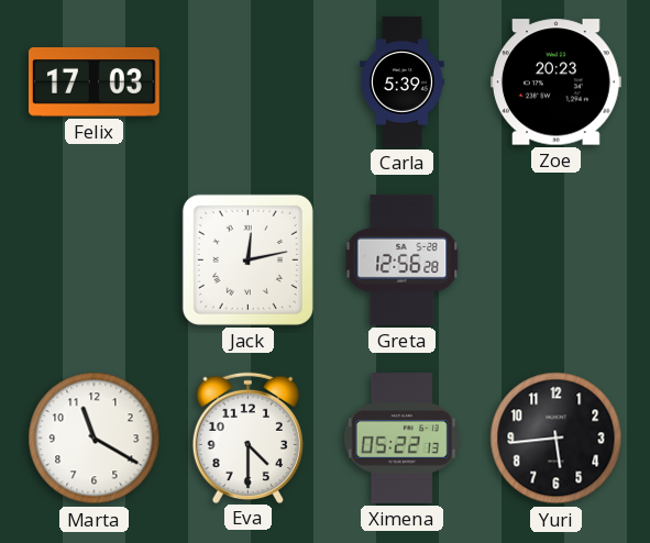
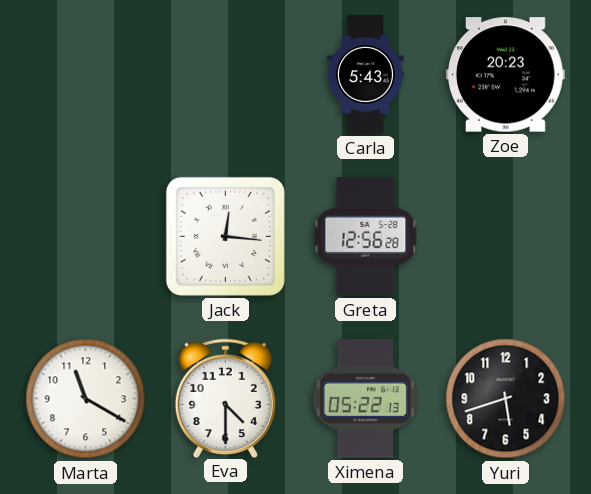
Felix: 17:03 -> none (95, 82)
Carla: 5:39 -> 5:43 (366, 75)
Jack: 12:13 -> 12:16 (225, 236)
Yuri: 5:44 -> 5:42 (506, 399)
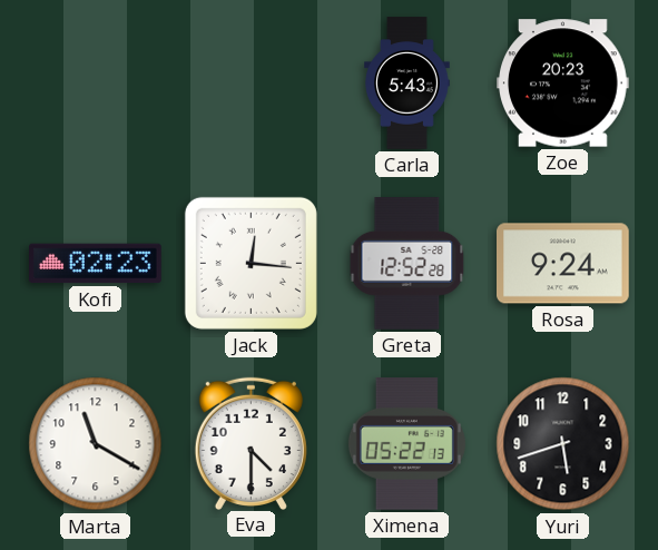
Kofi: none -> 02:23 (96, 264)
Greta: 12:56 -> 12:52 (407, 264)
Rosa: none -> 9:24 (563, 264)
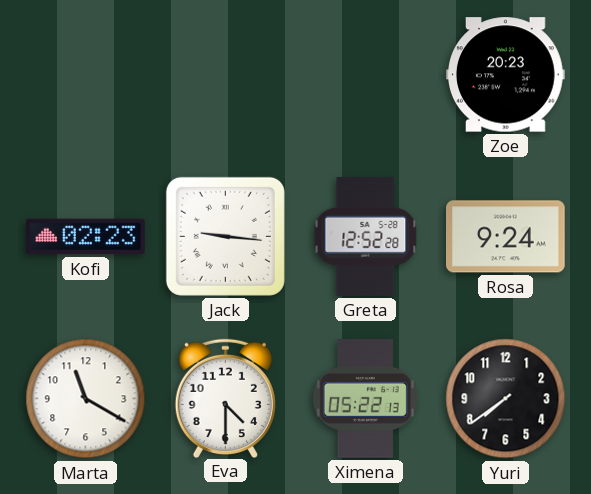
Carla: 5:43 -> none (407, 84)
Jack: 12:16 -> 9:16 (225, 236)
Yuri: 5:42 -> 7:39 (506, 399)
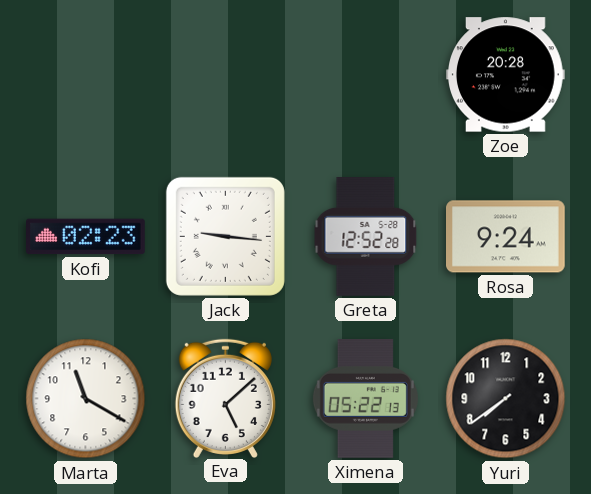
Zoe: 20:23 -> 20:28 (506, 75)
Eva: 4:30 -> 5:08 (225, 398)
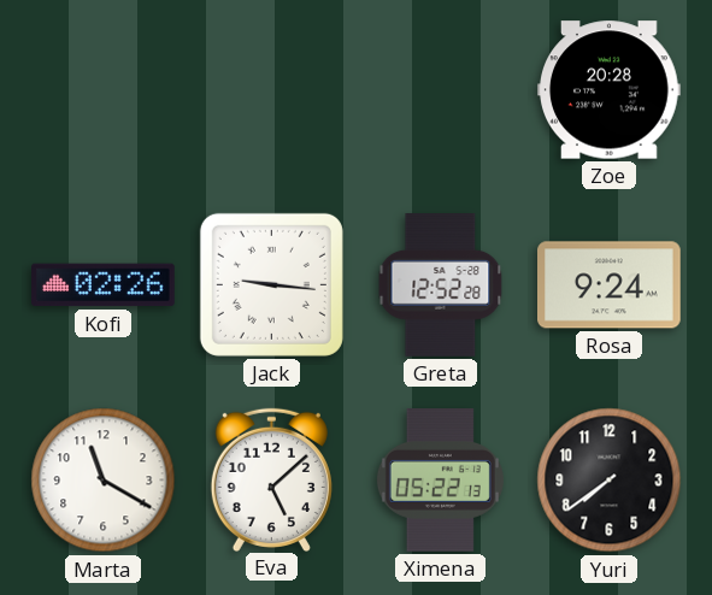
Kofi: 02:23 -> 02:26 (104, 285)
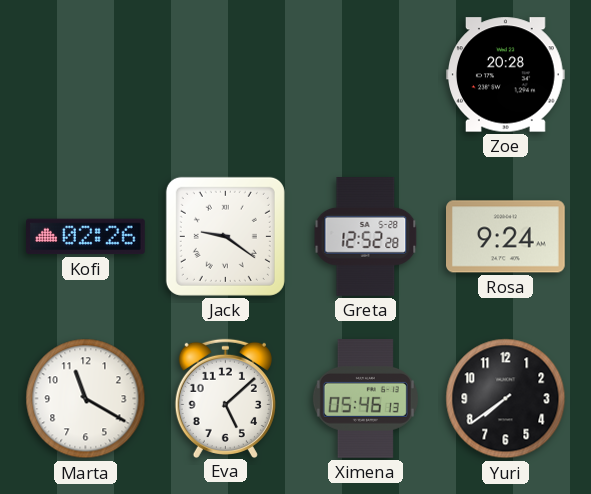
Jack: 9:16 -> 9:21 (225, 236)
Ximena: 05:22 -> 05:46 (365, 399)
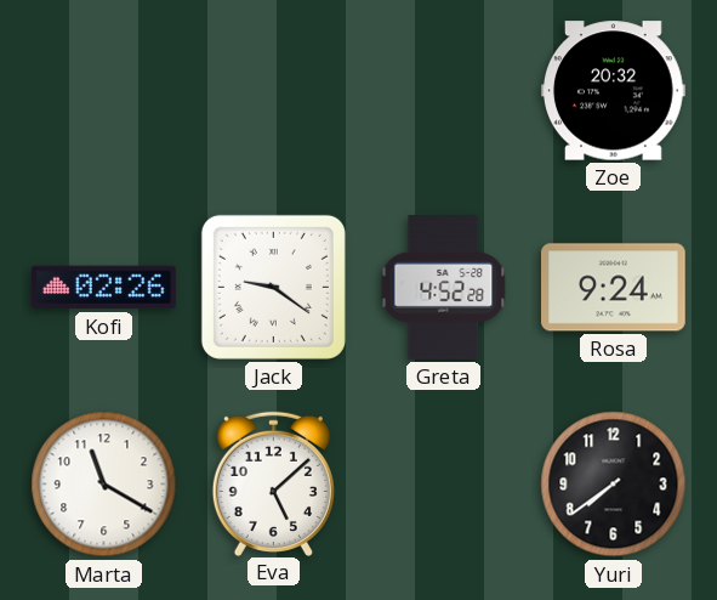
Zoe: 20:28 -> 20:32 (614, 91)
Greta: 12:52 -> 4:52 (444, 288)
Ximena: 05:46 -> none (365, 399)
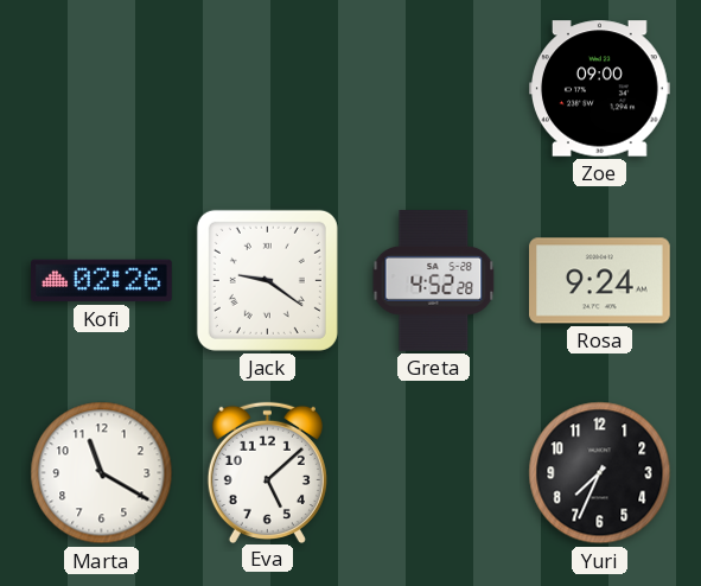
Zoe: 20:32 -> 09:00 (600, 89)
Yuri: 7:39 -> 7:34 (600, 473)
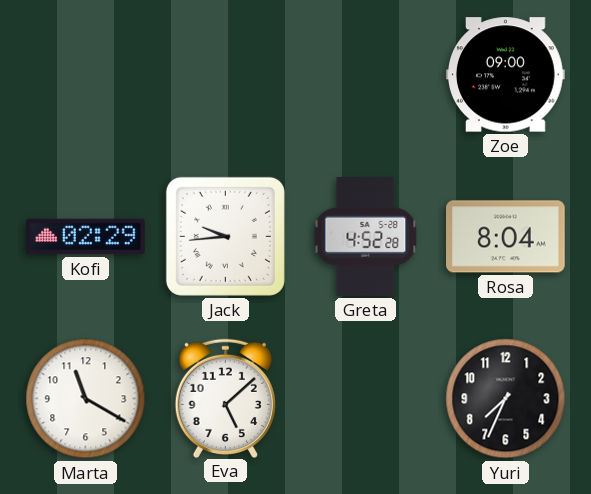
Kofi: 02:26 -> 02:29 (86, 237)
Jack: 9:21 -> 9:44 (225, 236)
Rosa: 9:24 -> 8:04 (506, 237)
